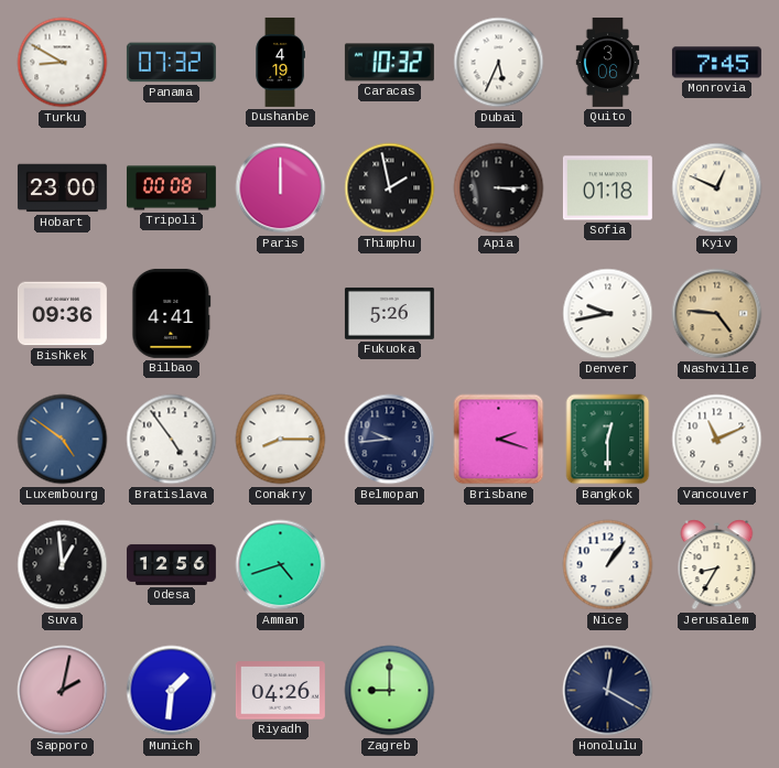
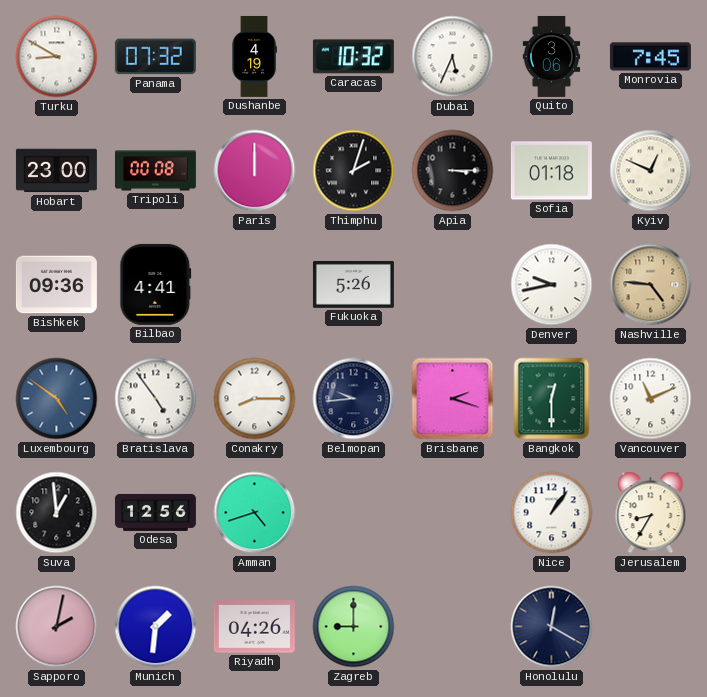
Thimphu: 1:58 -> 2:03 (354, 171)
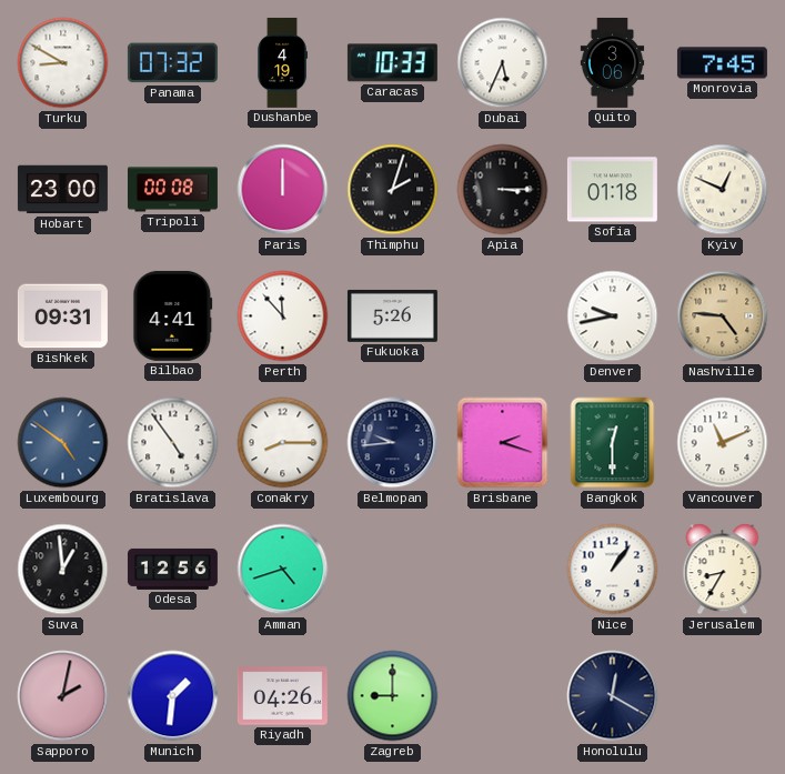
Caracas: 10:32 -> 10:33 (392, 63)
Bishkek: 09:36 -> 09:31 (62, 316)
Perth: none -> 11:53 (283, 316)
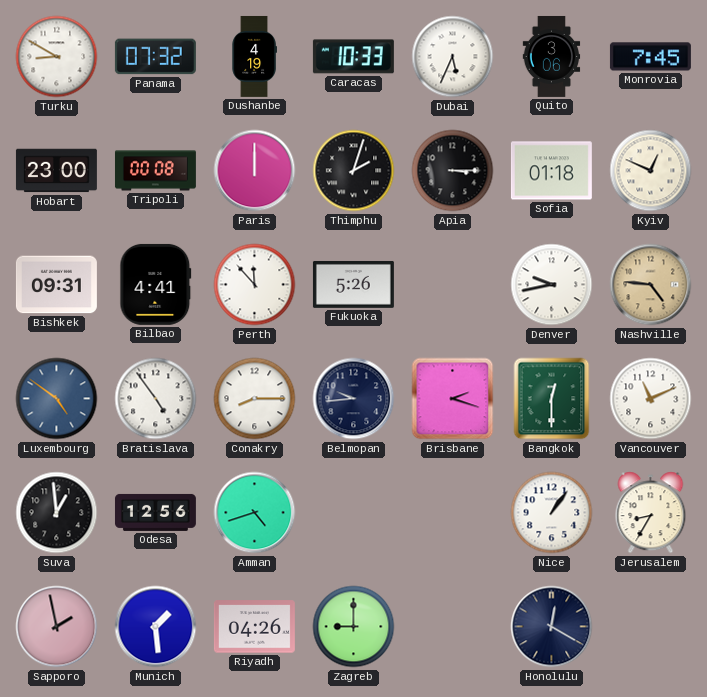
Sapporo: 2:02 -> 1:58 (57, 627)
Munich: 1:31 -> 1:29 (156, 627)
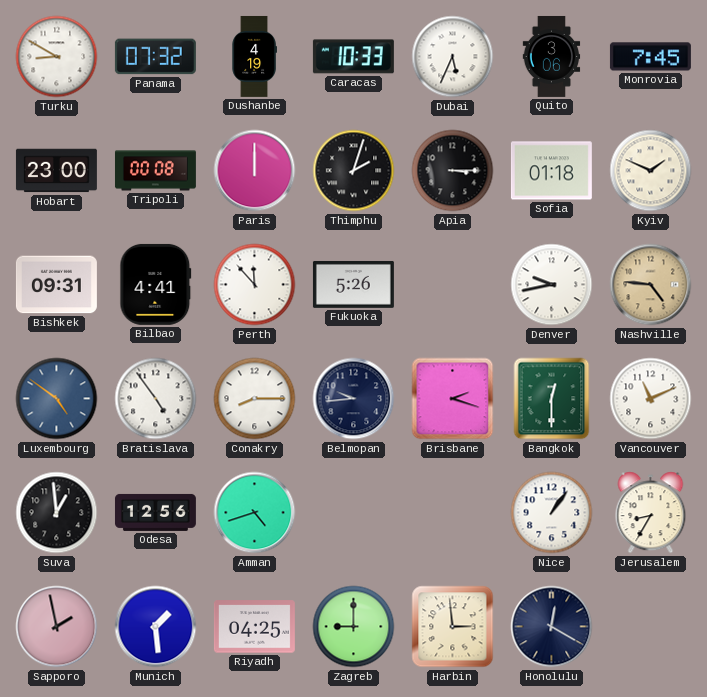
Kyiv: 12:49 -> 1:49 (651, 171)
Riyadh: 04:26 -> 04:25 (254, 627)
Harbin: none -> 2:59 (453, 627)
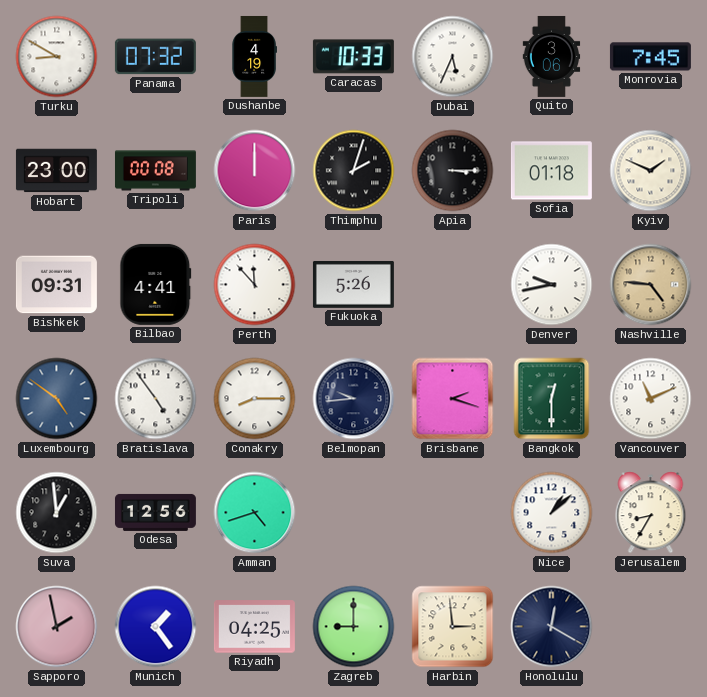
Nice: 1:06 -> 1:08 (552, 513)
Munich: 1:29 -> 1:24 (156, 627)
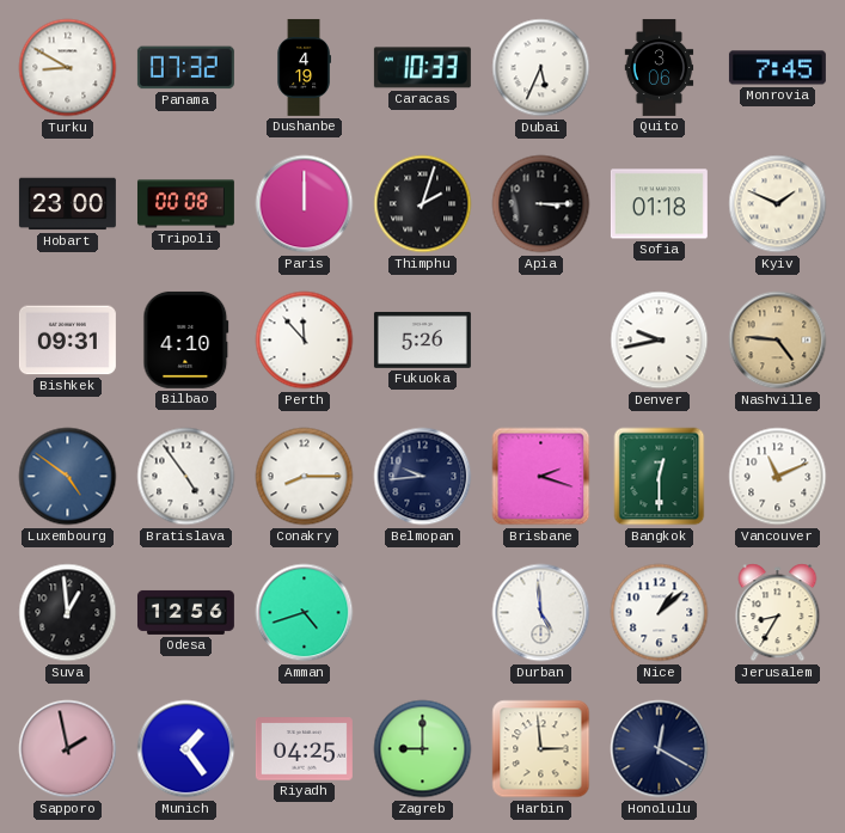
Bilbao: 4:41 -> 4:10 (186, 339)
Durban: none -> 4:59 (541, 613)
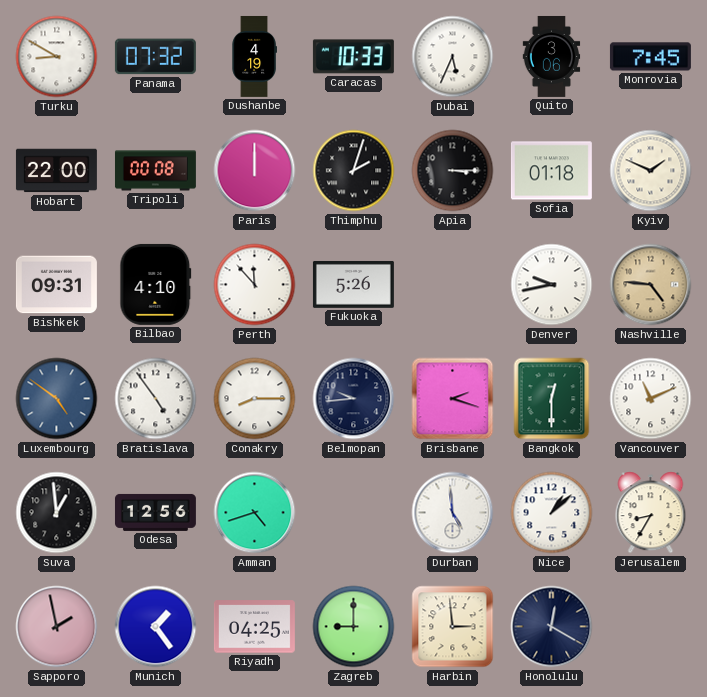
Hobart: 23:00 -> 22:00 (56, 171)
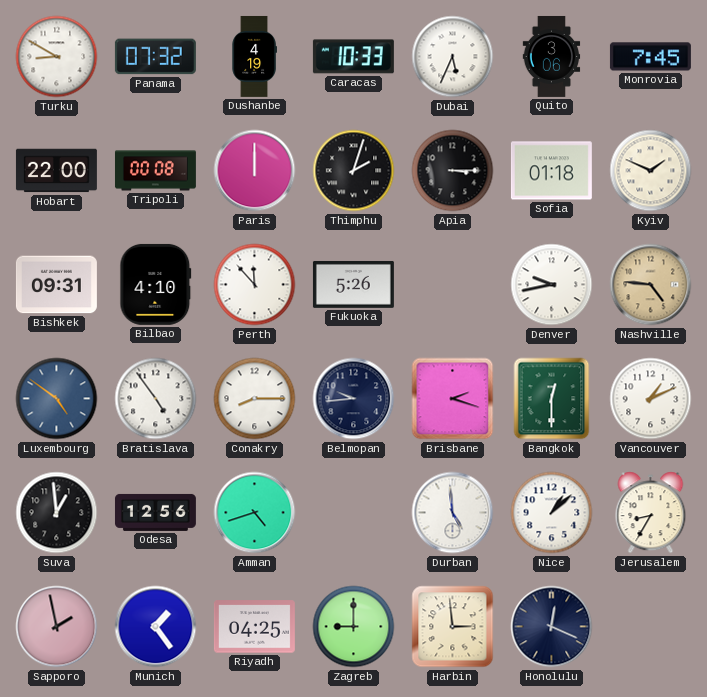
Vancouver: 11:11 -> 1:11 (651, 399)
Honolulu: 12:20 -> 12:19 (552, 627)
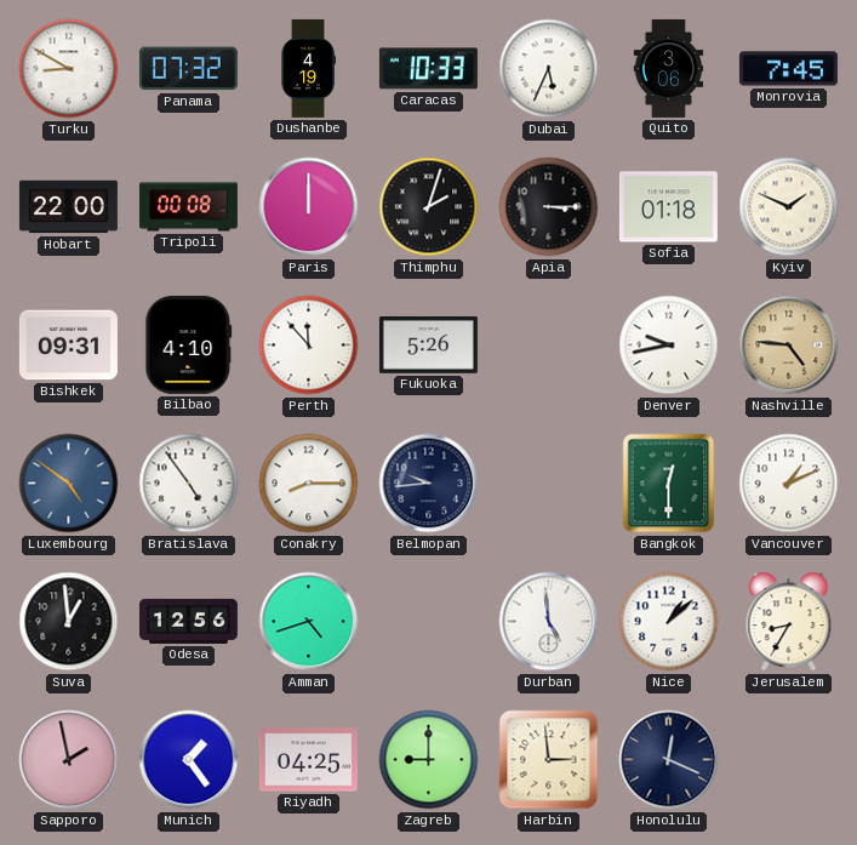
Brisbane: 2:18 -> none (453, 399)
